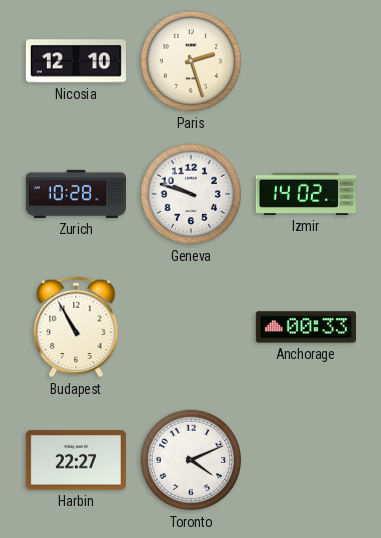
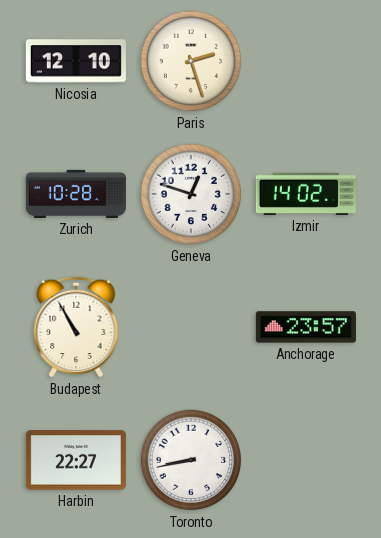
Geneva: 9:48 -> 12:48 (191, 194)
Anchorage: 00:33 -> 23:57 (306, 327)
Toronto: 4:11 -> 8:43 (191, 460)
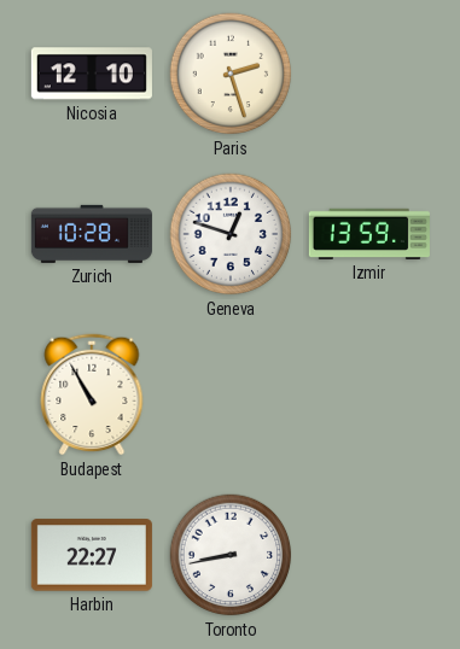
Izmir: 14:02 -> 13:59 (369, 234)
Anchorage: 23:57 -> none (306, 327)
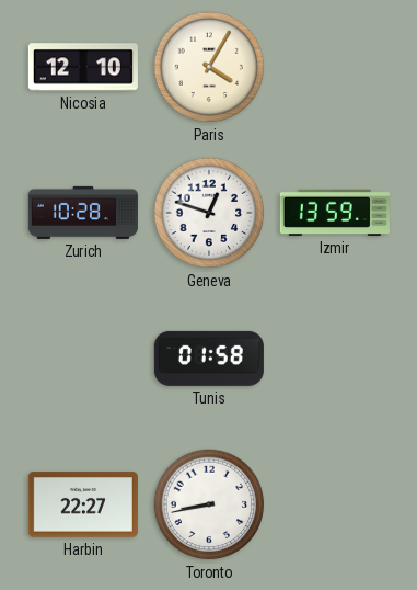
Paris: 2:27 -> 4:05 (209, 67)
Budapest: 10:55 -> none (92, 394)
Tunis: none -> 01:58 (209, 359)
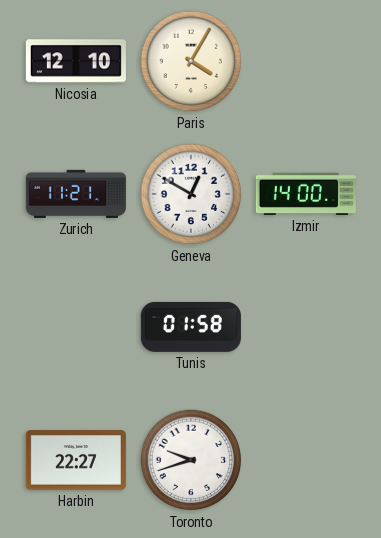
Zurich: 10:28 -> 11:21 (76, 194)
Geneva: 12:48 -> 12:50 (191, 194)
Izmir: 13:59 -> 14:00 (306, 194)
Toronto: 8:43 -> 9:42 (191, 460)
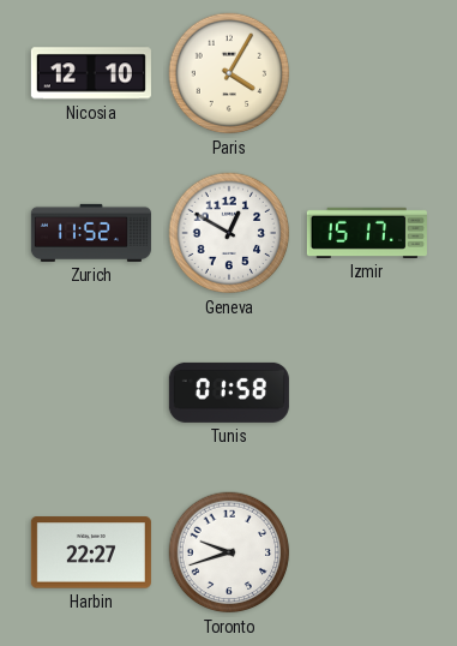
Zurich: 11:21 -> 11:52 (91, 233)
Izmir: 14:00 -> 15:17 (367, 233)
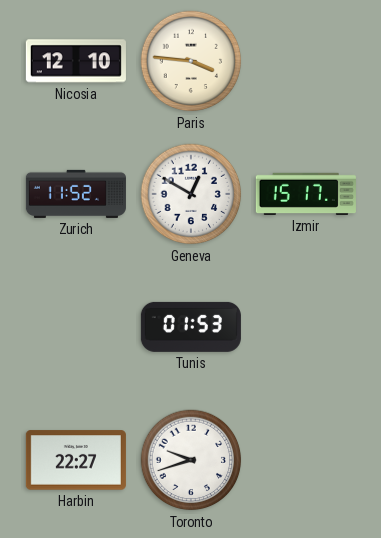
Paris: 4:05 -> 3:46 (191, 61)
Tunis: 01:58 -> 01:53 (191, 327)
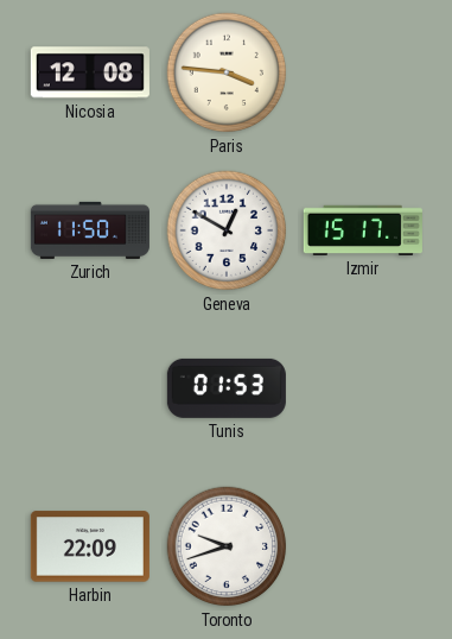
Nicosia: 12:10 -> 12:08 (90, 72)
Zurich: 11:52 -> 11:50 (90, 230)
Harbin: 22:27 -> 22:09 (90, 546)
